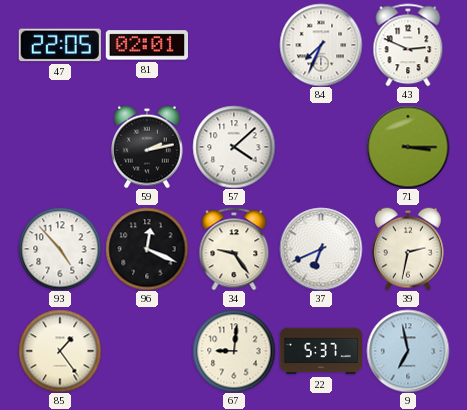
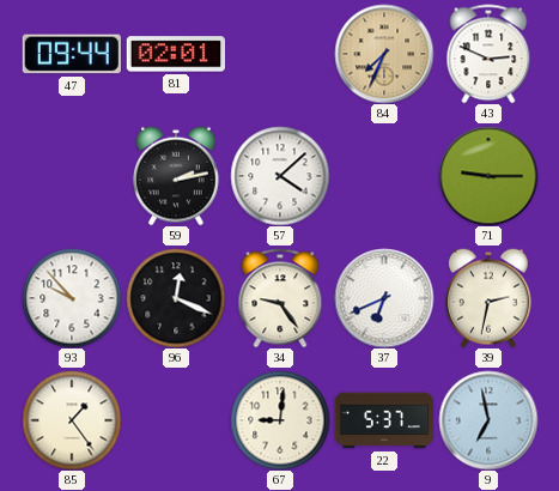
47: 22:05 -> 09:44 (72, 54)
84 dial: white -> champagne (384, 54)
71: 3:15 -> 9:15 (488, 176)
93: 4:53 -> 9:53 (72, 298)
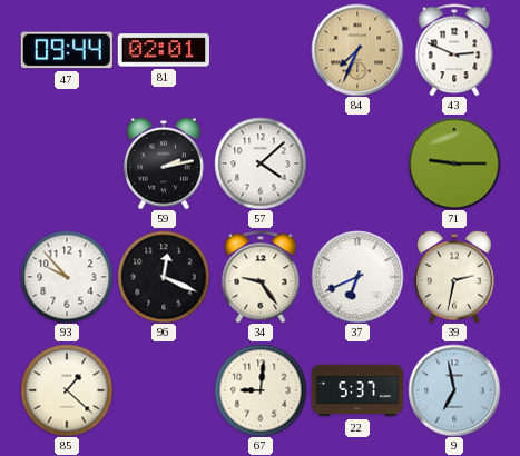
85: 1:24 -> 1:22 (67, 390)
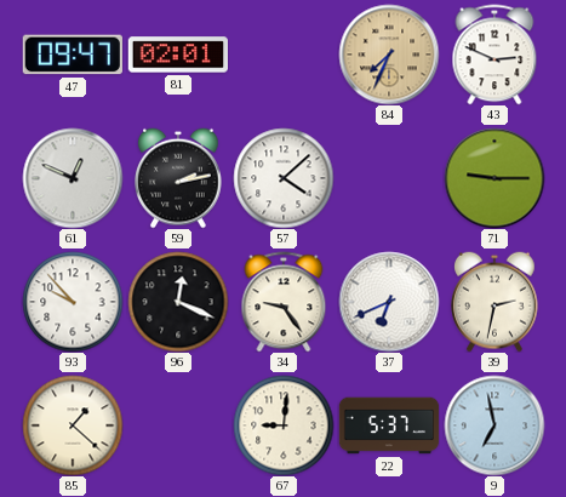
47: 09:44 -> 09:47 (73, 55)
61: none -> 12:49 (73, 178)
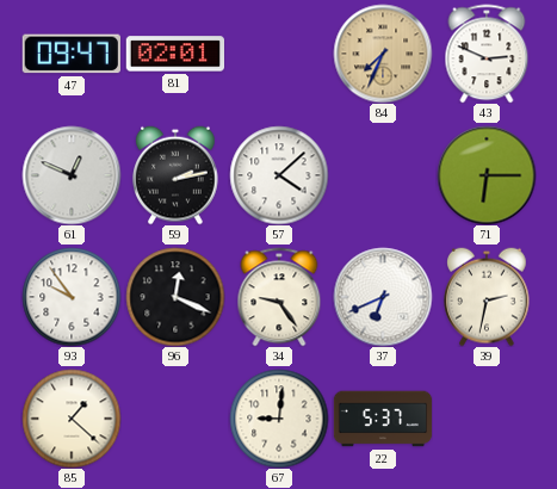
71: 9:15 -> 6:15 (487, 175)
93: 9:53 -> 9:54 (72, 297)
9: 6:58 -> none (494, 425)
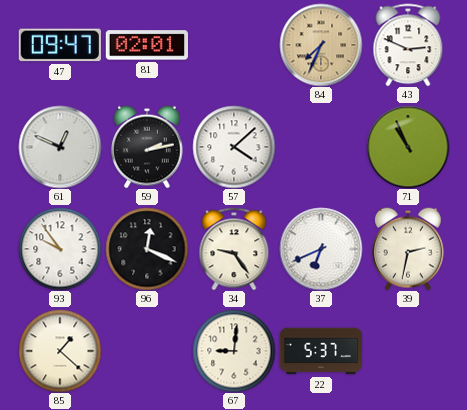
71: 6:15 -> 10:56 (408, 147)
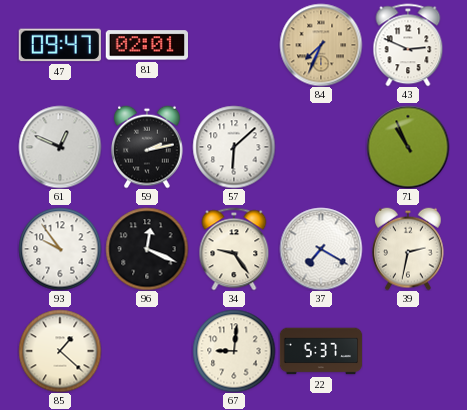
57: 4:08 -> 6:08 (234, 147)
37: 6:41 -> 7:20 (321, 249)
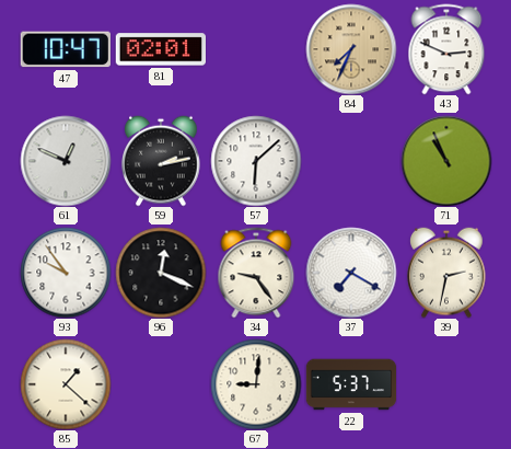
47: 09:47 -> 10:47 (66, 49)
